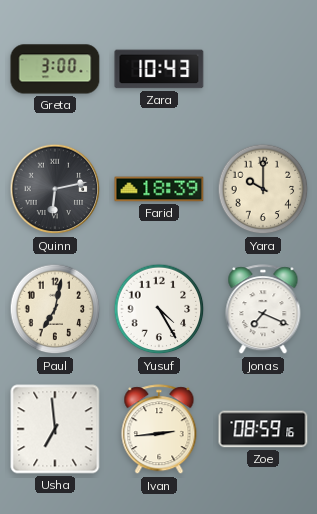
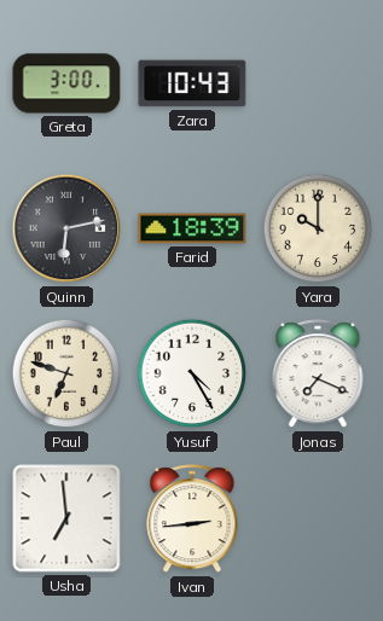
Paul: 7:02 -> 6:48 (66, 373)
Zoe: 08:59 -> none (263, 429)
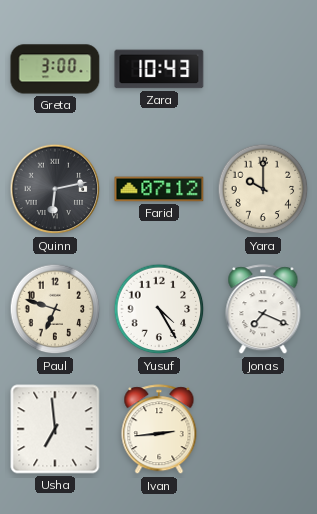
Farid: 18:39 -> 07:12 (159, 189)
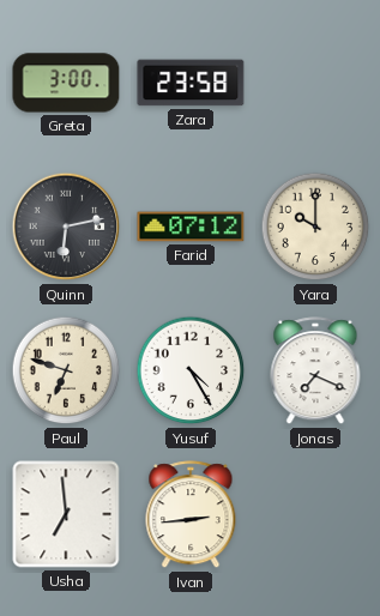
Zara: 10:43 -> 23:58 (191, 83)
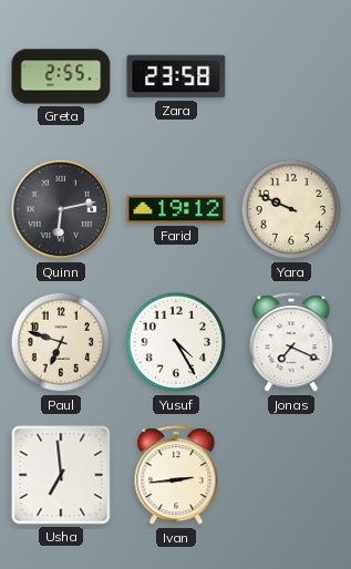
Greta: 3:00 -> 2:55 (61, 76)
Farid: 07:12 -> 19:12 (176, 209)
Yara: 10:00 -> 9:49 (291, 209)
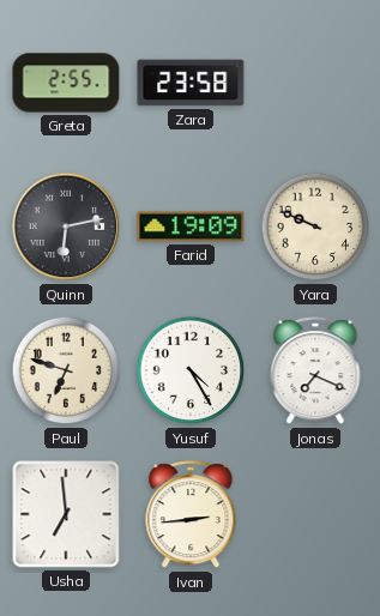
Farid: 19:12 -> 19:09 (191, 227)
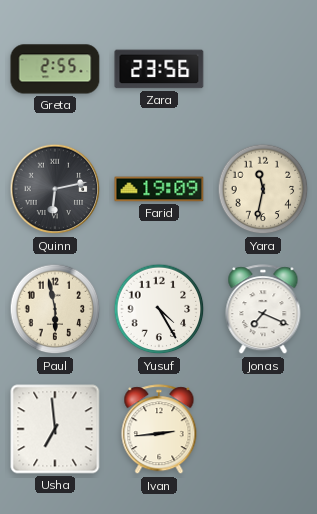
Zara: 23:58 -> 23:56 (159, 69)
Yara: 9:49 -> 11:32 (263, 189)
Paul: 6:48 -> 5:58 (55, 309)
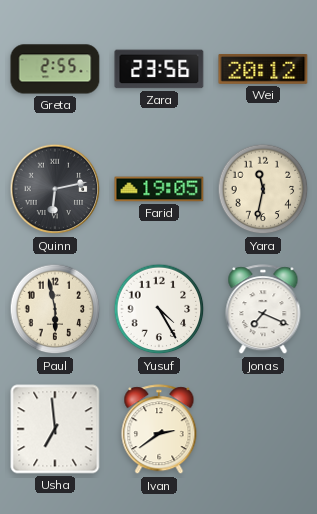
Wei: none -> 20:12 (263, 70)
Farid: 19:09 -> 19:05 (159, 189)
Ivan: 2:44 -> 2:39 (159, 430)
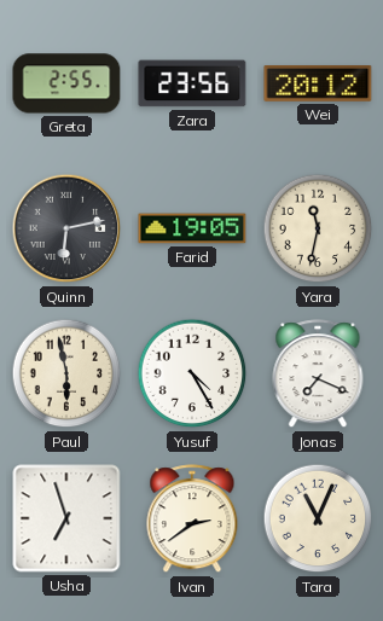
Usha: 6:59 -> 6:57 (66, 518)
Tara: none -> 11:04 (318, 518)
